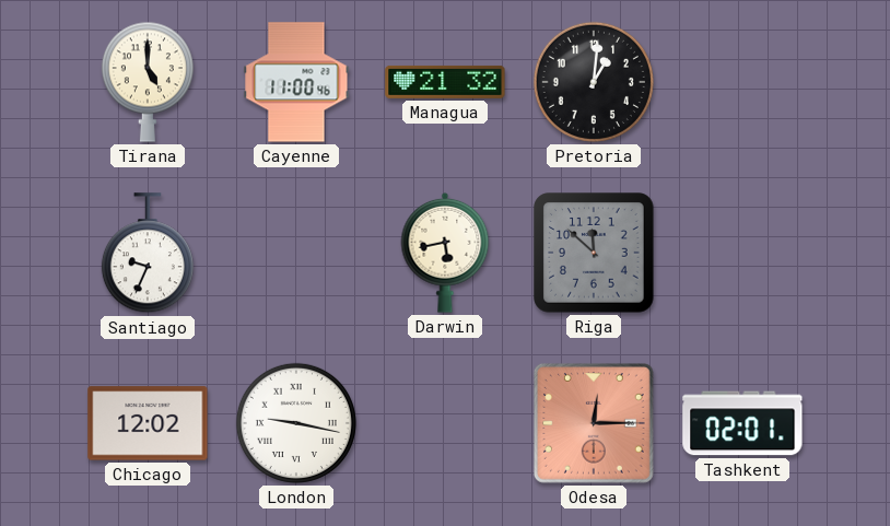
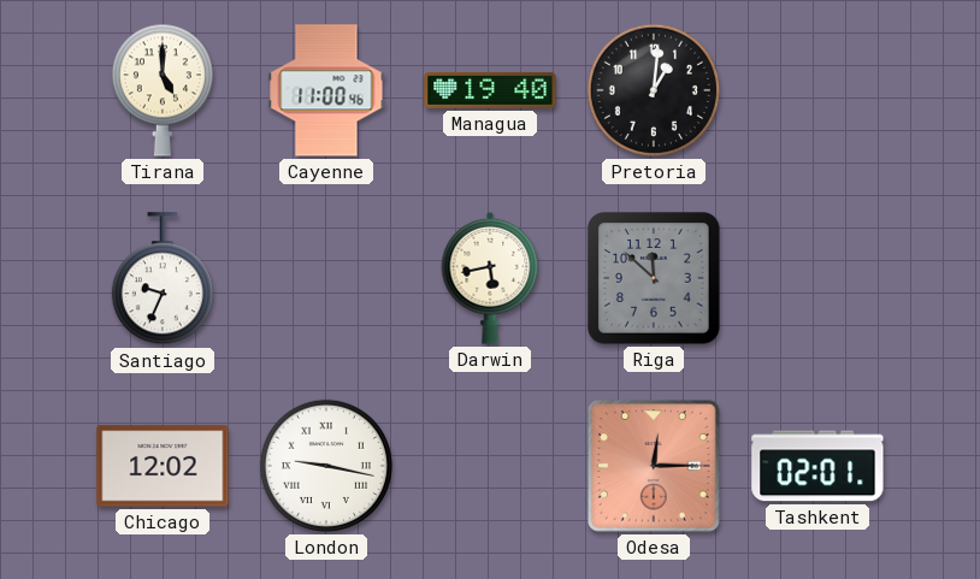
Managua: 21:32 -> 19:40 (490, 90)
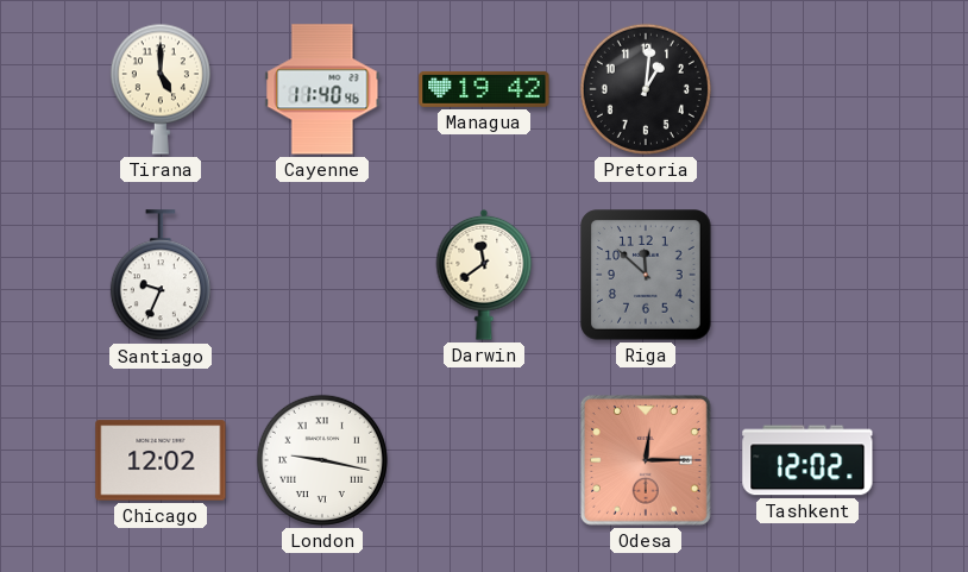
Cayenne: 11:00 -> 11:40 (322, 89)
Managua: 19:40 -> 19:42 (484, 89)
Darwin: 5:43 -> 11:39 (484, 275)
Tashkent: 02:01 -> 12:02 (807, 460)
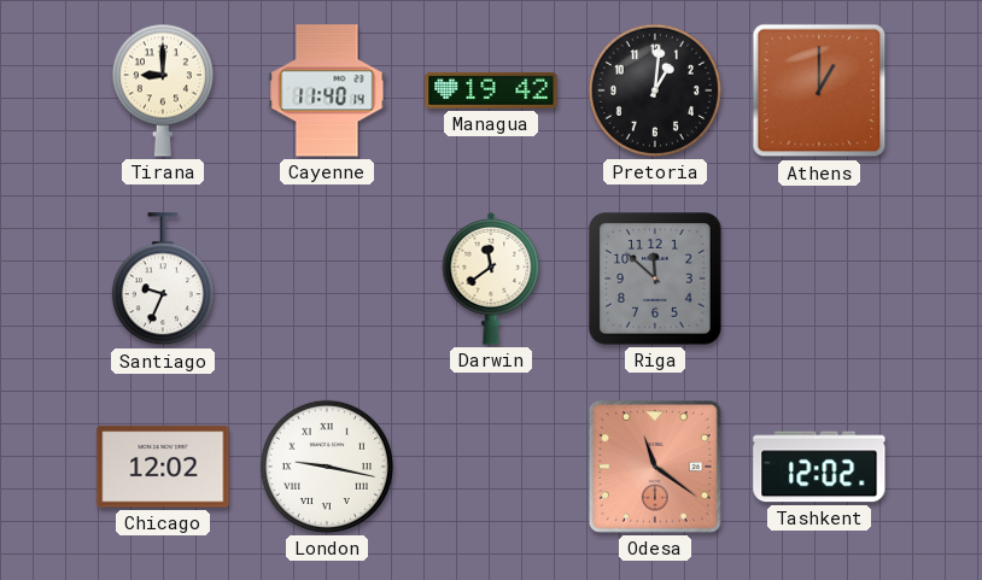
Tirana: 5:00 -> 9:00 (163, 90)
Cayenne: 11:40:46 -> 11:40:14 (327, 90)
Athens: none -> 1:00 (819, 90)
Odesa: 12:15 -> 11:21 (655, 467)
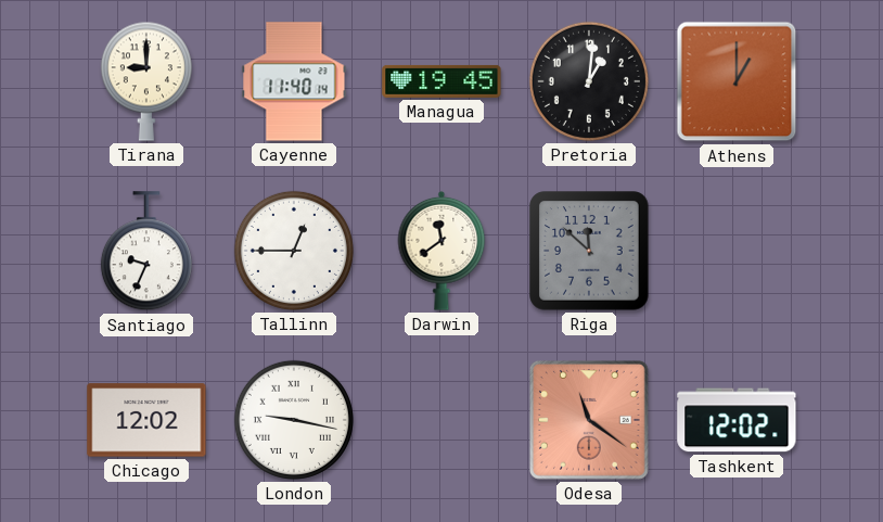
Managua: 19:42 -> 19:45 (441, 81)
Tallinn: none -> 12:45 (294, 251)
